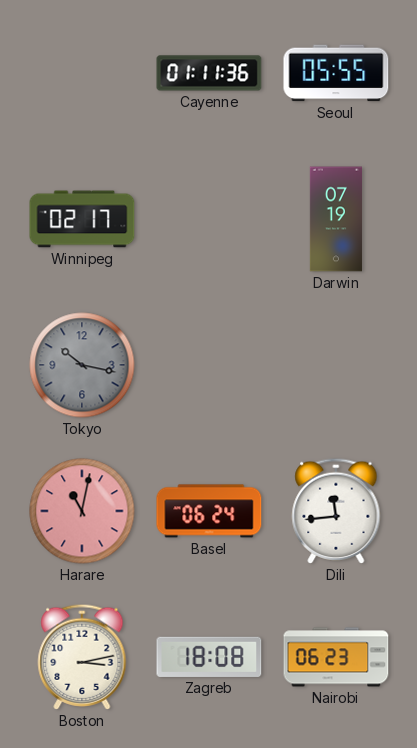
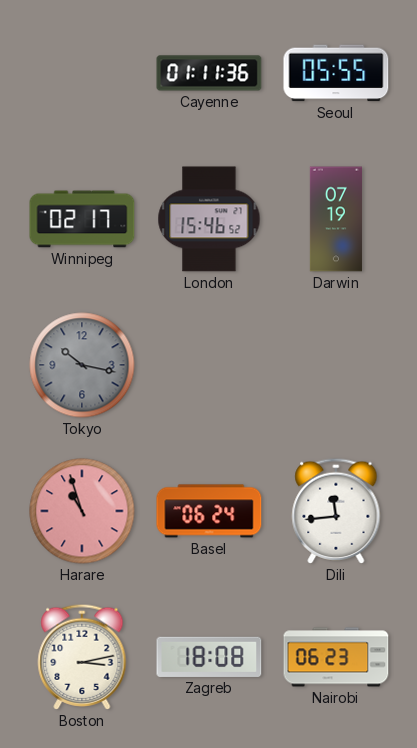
London: none -> 15:46 (209, 219)
Harare: 11:02 -> 10:57 (82, 511)
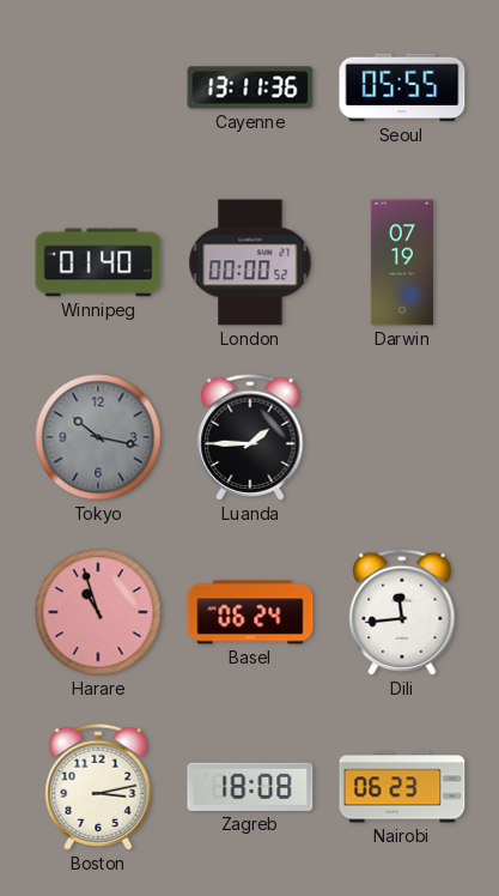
Cayenne: 01:11 -> 13:11 (250, 87)
Winnipeg: 02:17 -> 01:40 (98, 262)
London: 15:46 -> 00:00 (250, 262)
Luanda: none -> 1:45 (250, 437)
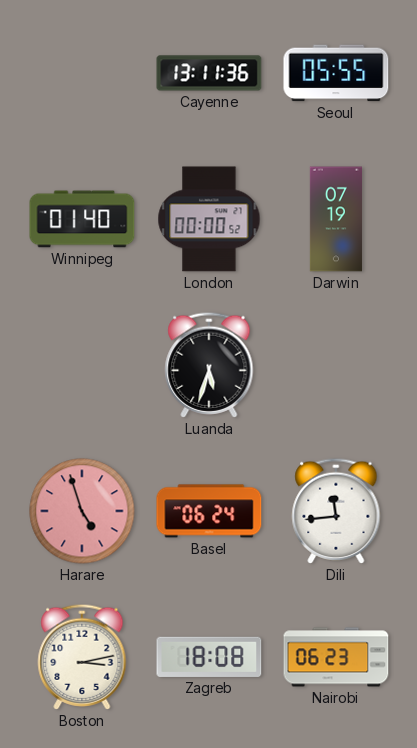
Tokyo: 10:17 -> none (98, 437)
Luanda: 1:45 -> 5:33 (209, 365)
Harare: 10:57 -> 4:57 (82, 511)
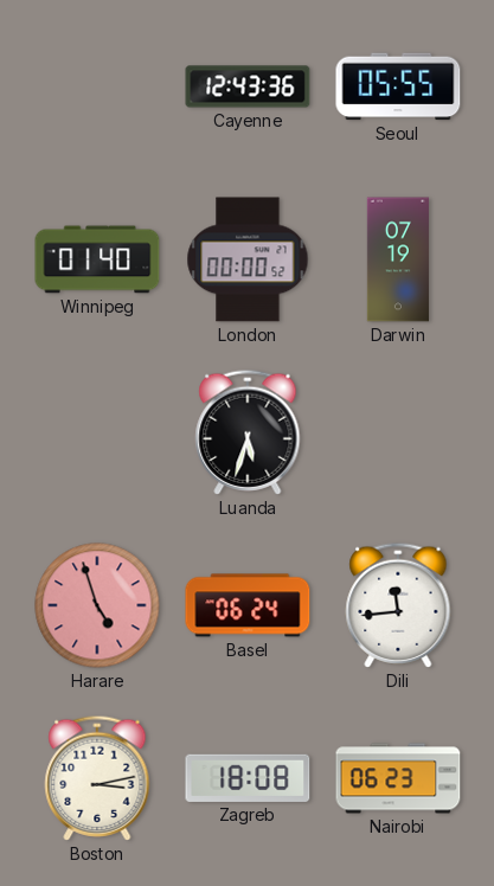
Cayenne: 13:11 -> 12:43 (248, 86)
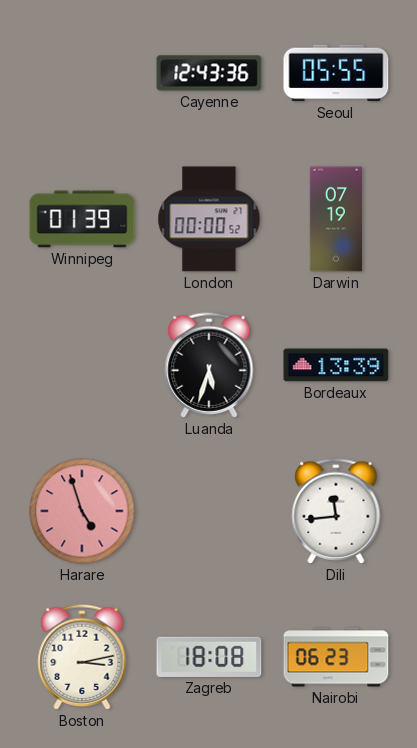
Winnipeg: 01:40 -> 01:39 (82, 219)
Bordeaux: none -> 13:39 (336, 365)
Basel: 06:24 -> none (248, 605)
